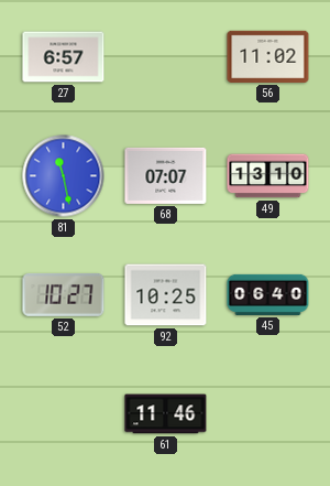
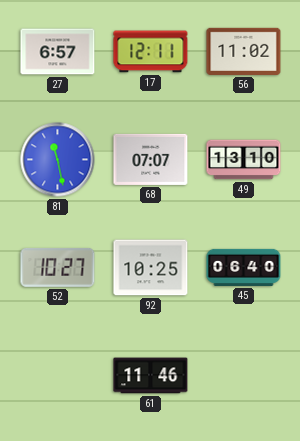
17: none -> 12:11 (151, 52)
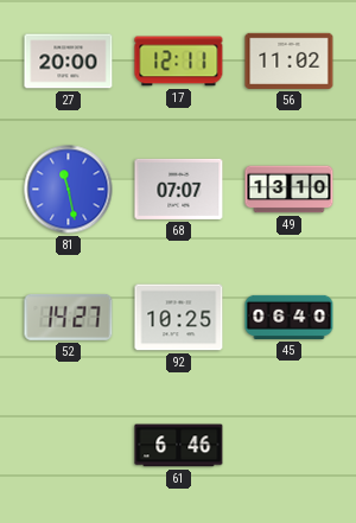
27: 6:57 -> 20:00 (69, 62)
52: 10:27 -> 14:27 (69, 317)
61: 11:46 -> 6:46 (179, 446)
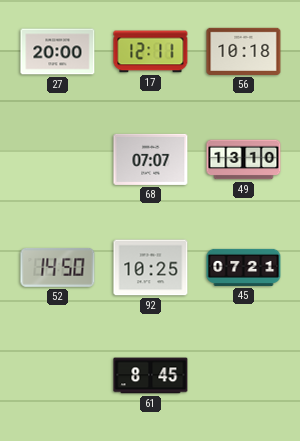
56: 11:02 -> 10:18 (244, 51)
81: 11:28 -> none (69, 190)
52: 14:27 -> 14:50 (58, 267)
45: 06:40 -> 07:21 (244, 267)
61: 6:46 -> 8:45 (151, 376)
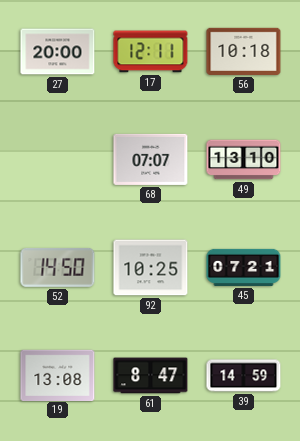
19: none -> 13:08 (58, 375)
61: 8:45 -> 8:47 (151, 376)
39: none -> 14:59 (244, 376)
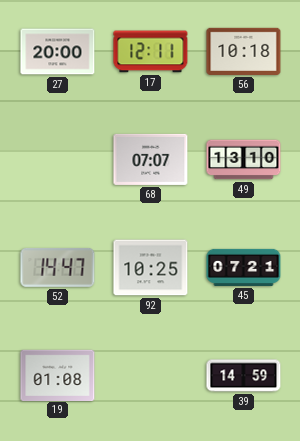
52: 14:50 -> 14:47 (58, 267)
19: 13:08 -> 01:08 (58, 375)
61: 8:47 -> none (151, 376)
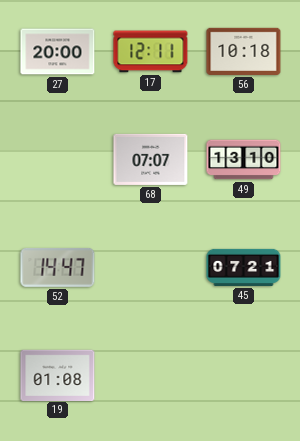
92: 10:25 -> none (151, 268)
39: 14:59 -> none (244, 376)
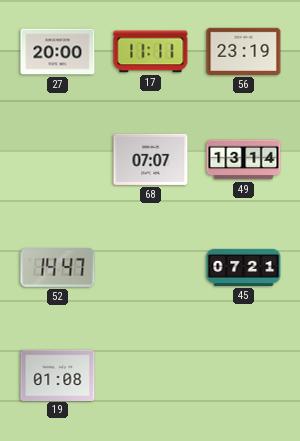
17: 12:11 -> 11:11 (151, 52)
56: 10:18 -> 23:19 (244, 51)
49: 13:10 -> 13:14 (244, 160)
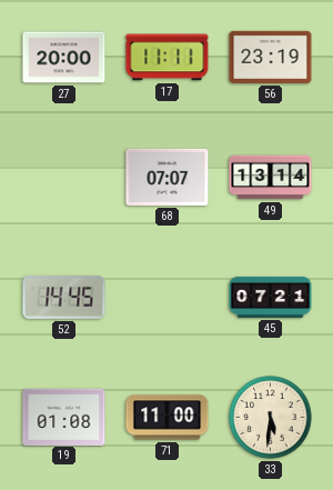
52: 14:47 -> 14:45 (64, 297)
71: none -> 11:00 (168, 418)
33: none -> 5:31 (271, 418)
